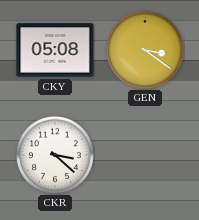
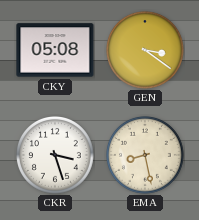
CKR: 3:22 -> 3:27 (56, 156)
EMA: none -> 8:28 (146, 156)
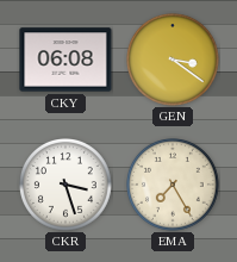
CKY: 05:08 -> 06:08 (66, 60)
EMA: 8:28 -> 7:25 (174, 186)
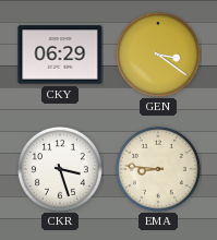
CKY: 06:08 -> 06:29 (60, 55)
EMA: 7:25 -> 8:46 (159, 170)
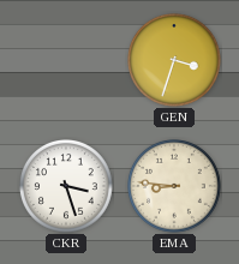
CKY: 06:29 -> none (60, 55)
GEN: 3:21 -> 3:33 (175, 61)
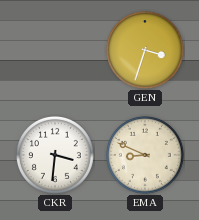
CKR: 3:27 -> 3:31 (56, 156)
EMA: 8:46 -> 8:49 (146, 156)
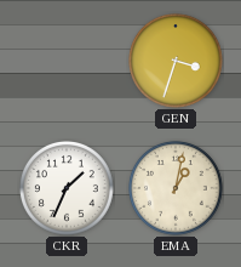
CKR: 3:31 -> 1:34 (68, 189)
EMA: 8:49 -> 1:02 (177, 189)
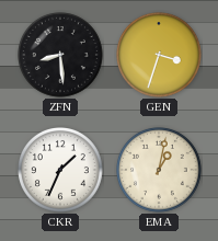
ZFN: none -> 8:29 (61, 56)
